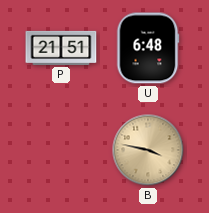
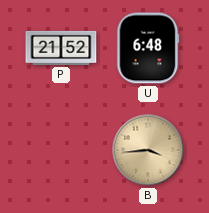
P: 21:51 -> 21:52 (61, 48)
B: 3:47 -> 3:44 (148, 150)
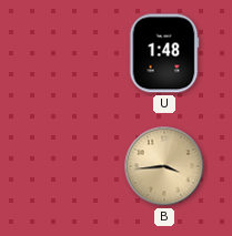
P: 21:52 -> none (61, 48)
U: 6:48 -> 1:48 (164, 53)
